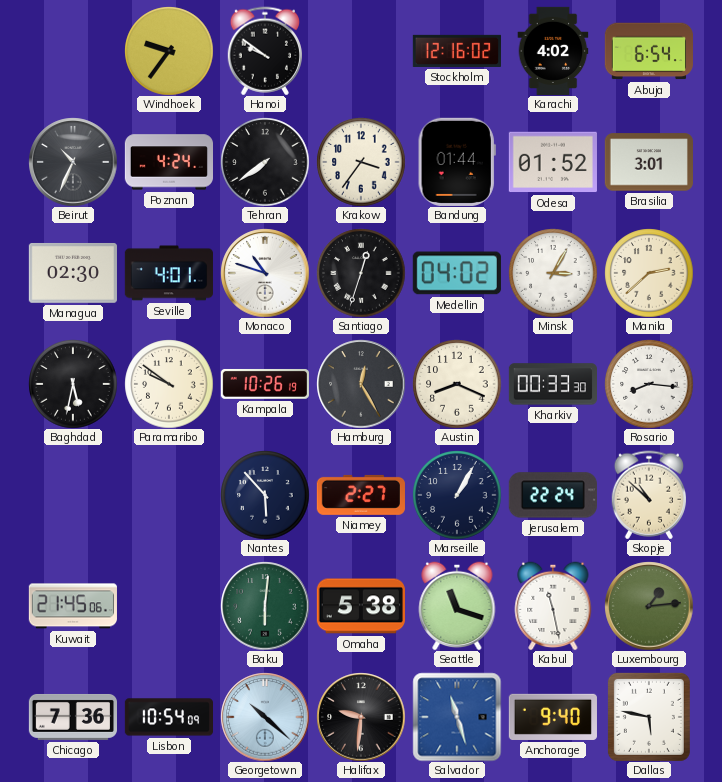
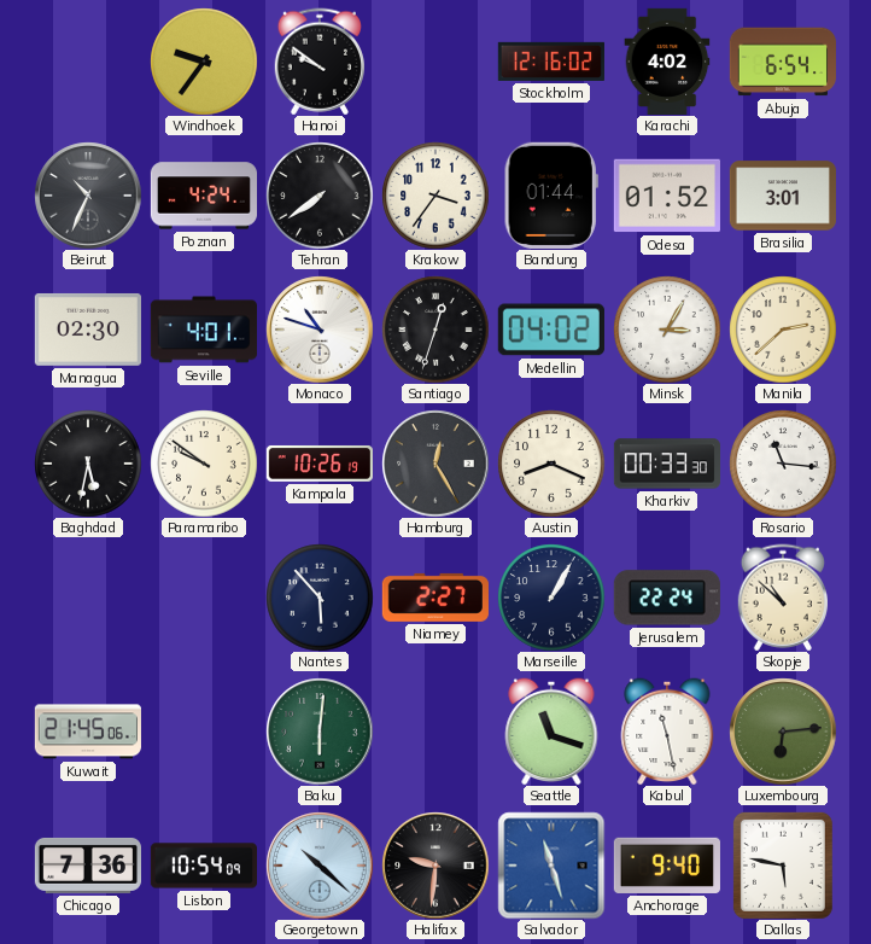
Rosario: 8:16 -> 11:16 (783, 464)
Omaha: 5:38 -> none (361, 606)
Luxembourg: 1:14 -> 6:14 (783, 732)
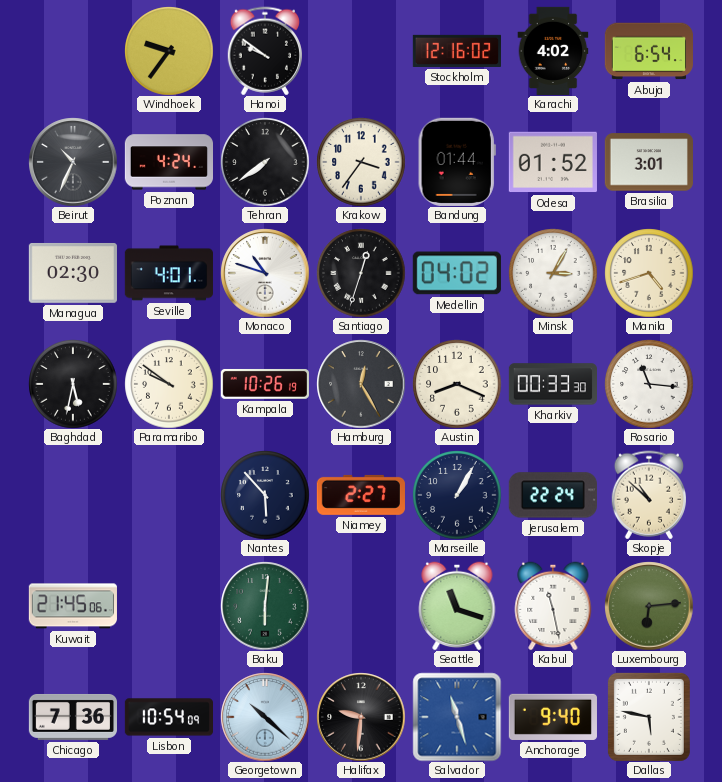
Manila: 2:38 -> 4:42 (649, 273)
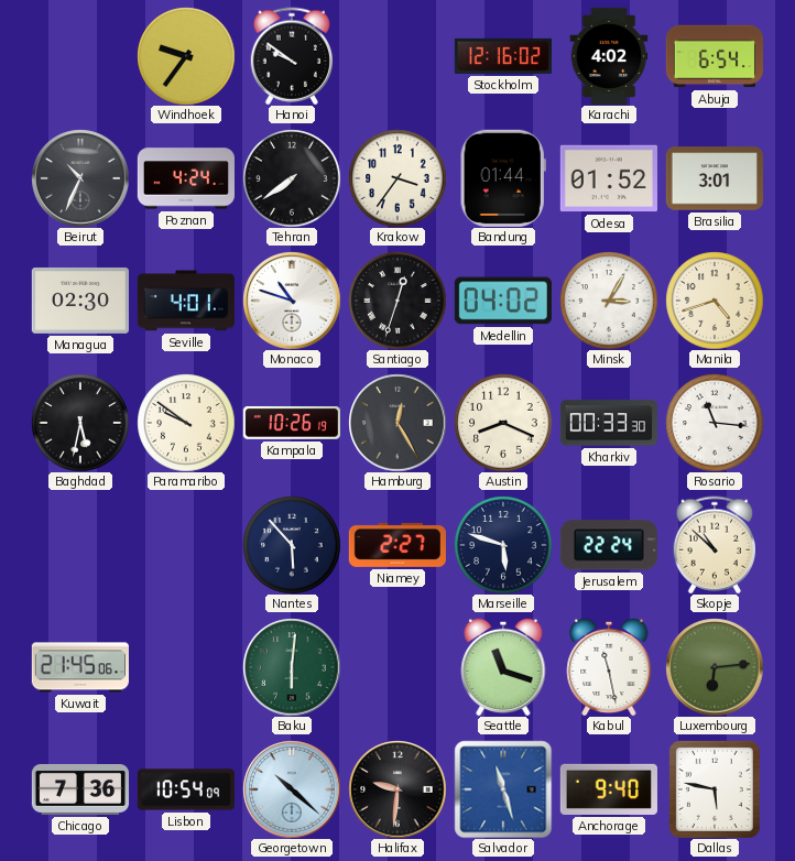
Marseille: 1:05 -> 5:48 (503, 545)
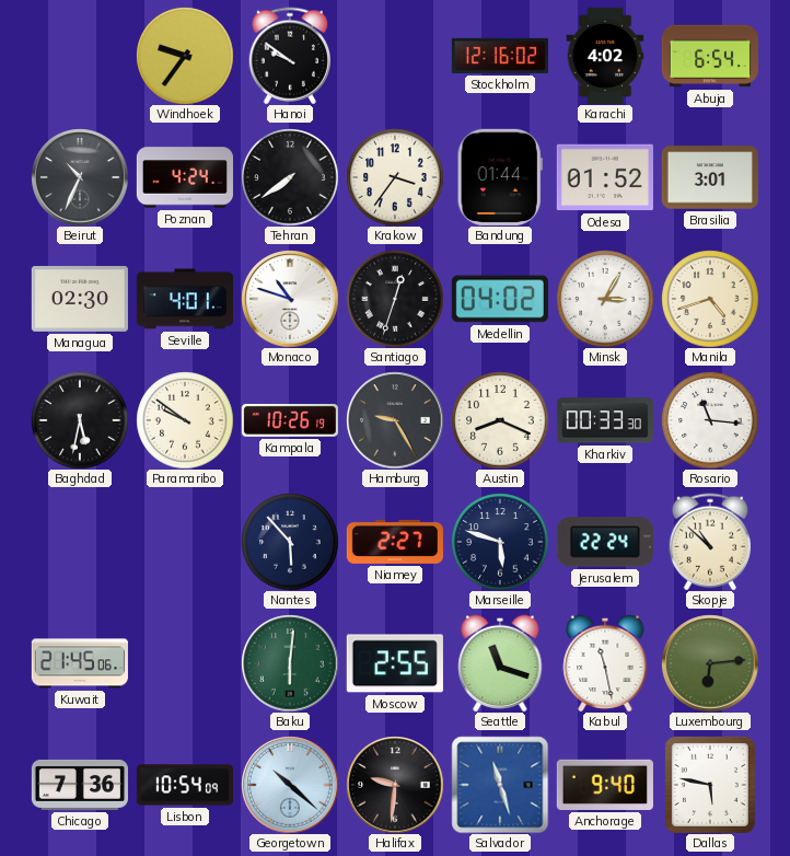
Hamburg: 12:25 -> 9:25 (395, 420)
Moscow: none -> 2:55 (395, 663)
